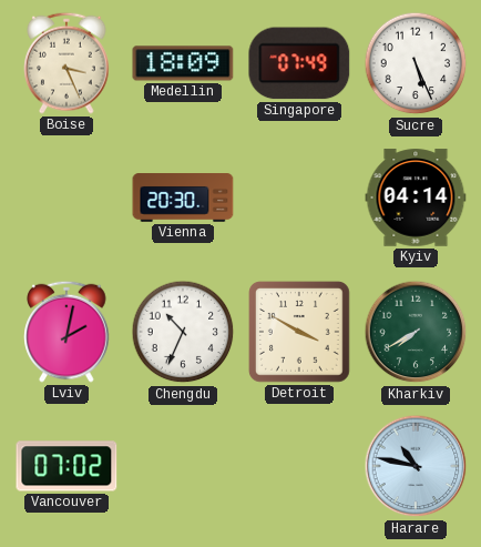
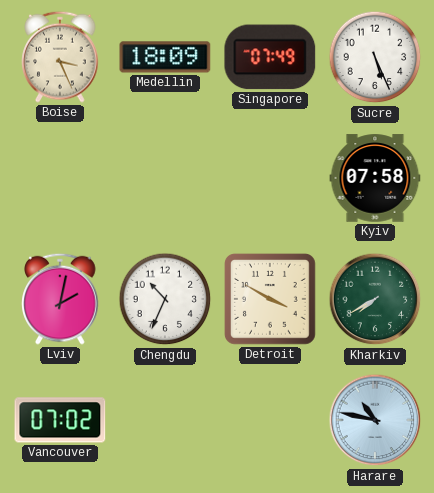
Vienna: 20:30 -> none (183, 197)
Kyiv: 04:14 -> 07:58 (375, 178)
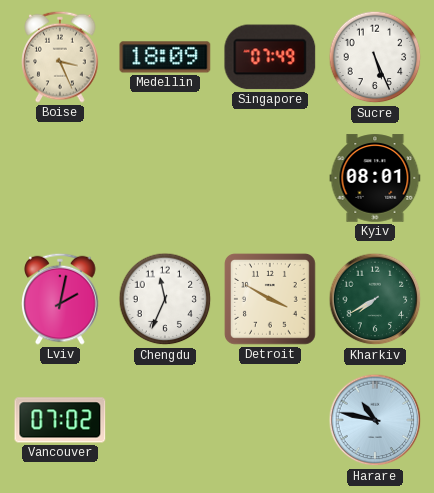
Kyiv: 07:58 -> 08:01 (375, 178)
Chengdu: 10:34 -> 11:34 (165, 299)
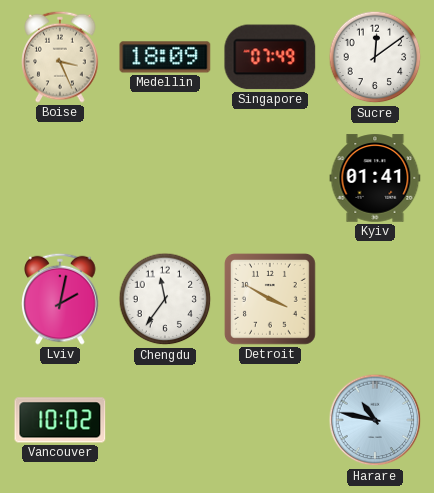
Sucre: 5:26 -> 12:09 (375, 57)
Kyiv: 08:01 -> 01:41 (375, 178)
Chengdu: 11:34 -> 11:36 (165, 299)
Kharkiv: 7:40 -> none (375, 299)
Vancouver: 07:02 -> 10:02 (60, 420)
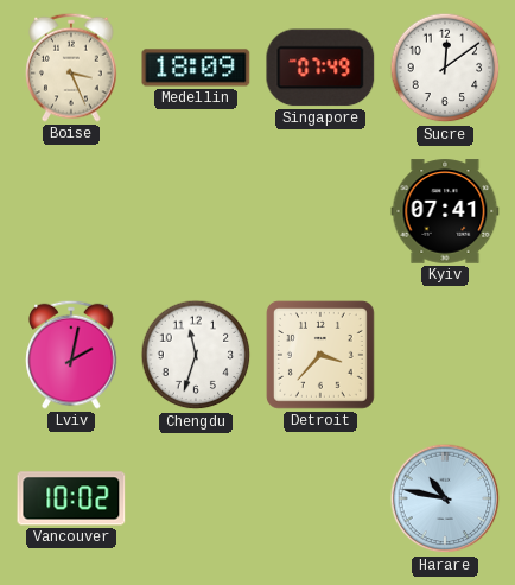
Kyiv: 01:41 -> 07:41 (445, 211)
Chengdu: 11:36 -> 11:33 (196, 355)
Detroit: 3:50 -> 3:37 (322, 356)
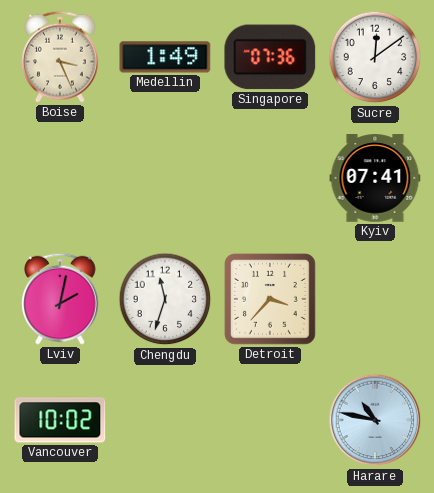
Medellin: 18:09 -> 1:49 (165, 57)
Singapore: 07:49 -> 07:36 (270, 57)
